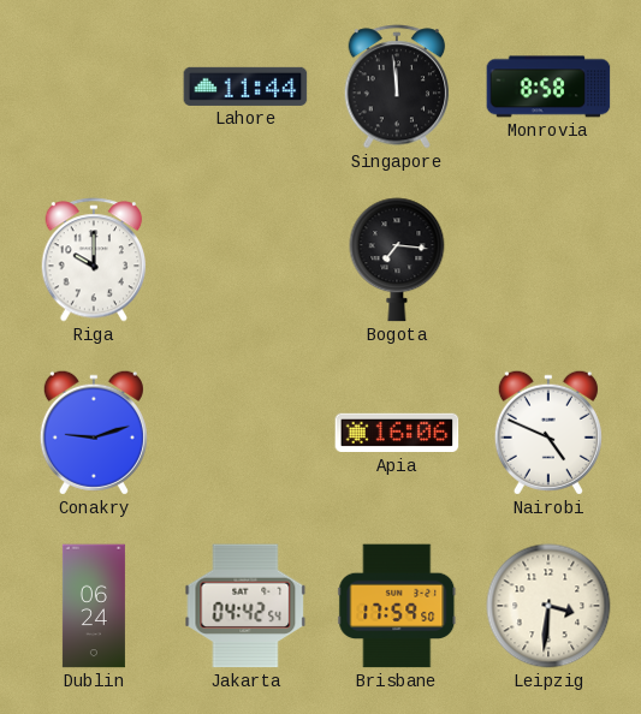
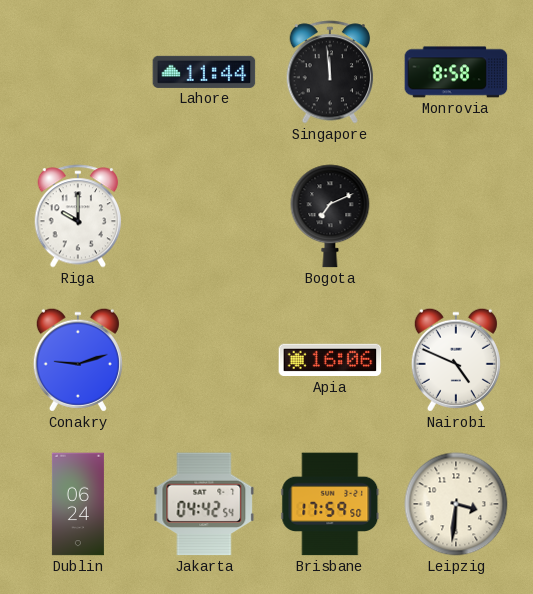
Bogota: 7:16 -> 7:11 (330, 216)
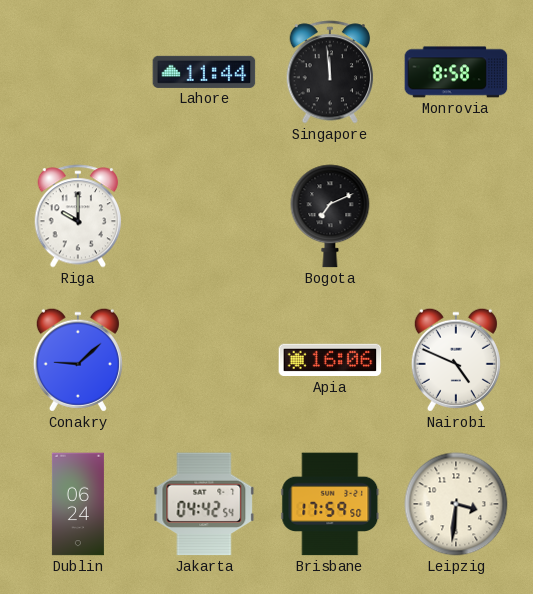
Conakry: 9:12 -> 9:08 (78, 360)
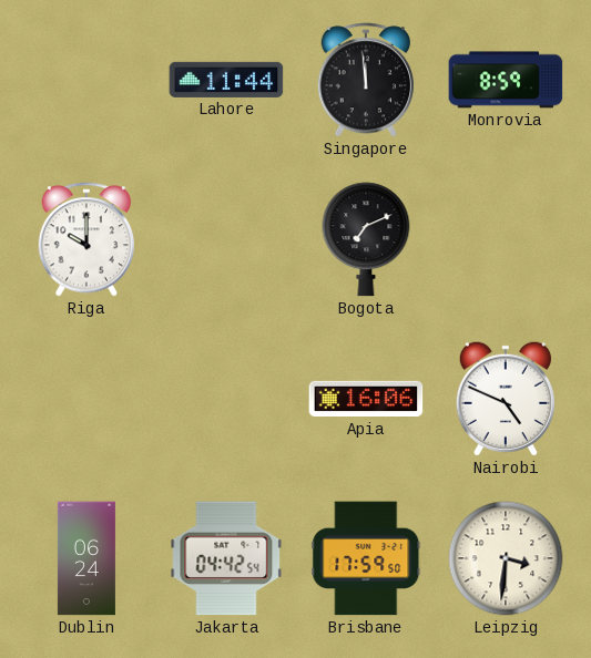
Monrovia: 8:58 -> 8:59 (506, 80)
Conakry: 9:08 -> none (78, 360)
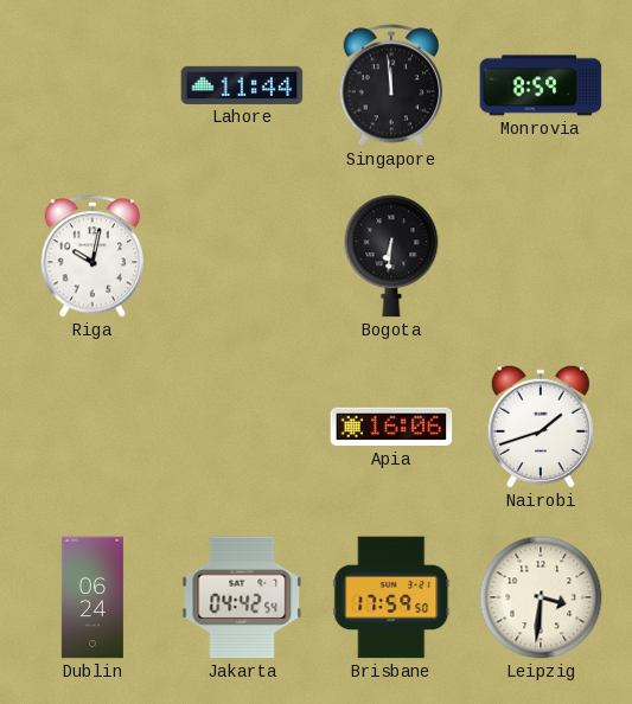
Riga: 10:00 -> 10:02 (92, 256)
Bogota: 7:11 -> 6:31 (391, 256)
Nairobi: 4:49 -> 1:42 (541, 427)
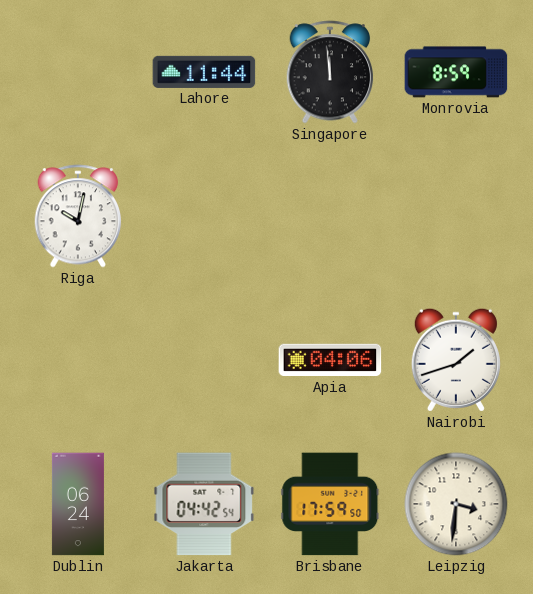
Bogota: 6:31 -> none (391, 256)
Apia: 16:06 -> 04:06 (330, 360)
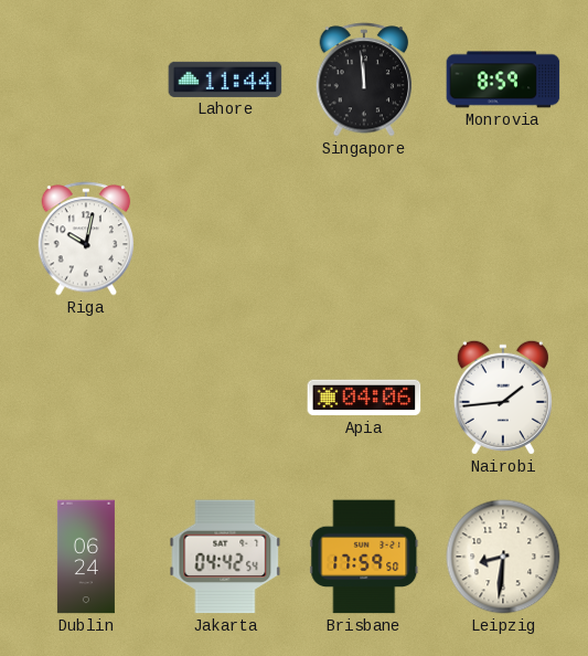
Nairobi: 1:42 -> 1:44 (503, 398)
Leipzig: 3:31 -> 8:31 (503, 557)
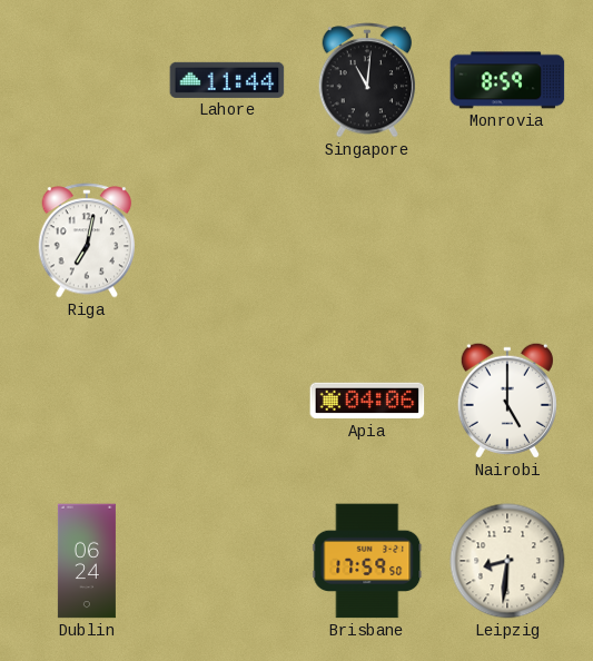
Singapore: 11:59 -> 11:01 (367, 80)
Riga: 10:02 -> 7:02 (87, 240)
Nairobi: 1:44 -> 5:00 (507, 401)
Jakarta: 04:42 -> none (225, 557)
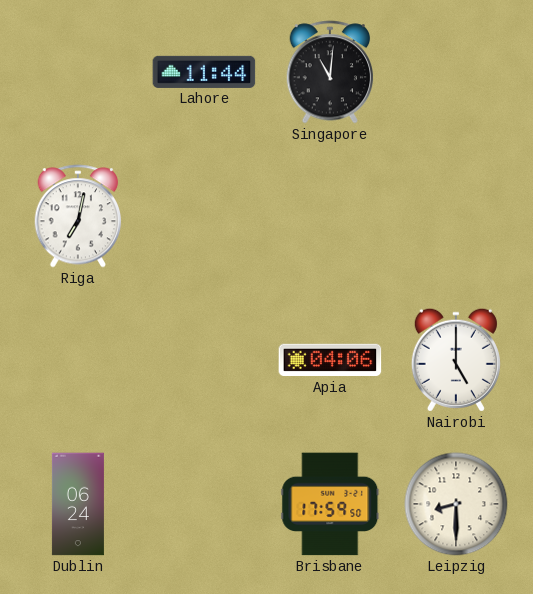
Monrovia: 8:59 -> none (507, 80)
Leipzig: 8:31 -> 8:30 (456, 504)
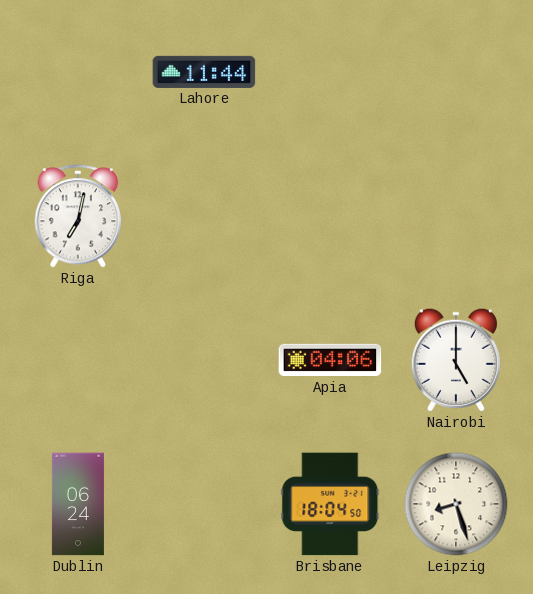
Singapore: 11:01 -> none (330, 72)
Brisbane: 17:59 -> 18:04 (330, 504)
Leipzig: 8:30 -> 8:27 (456, 504)
